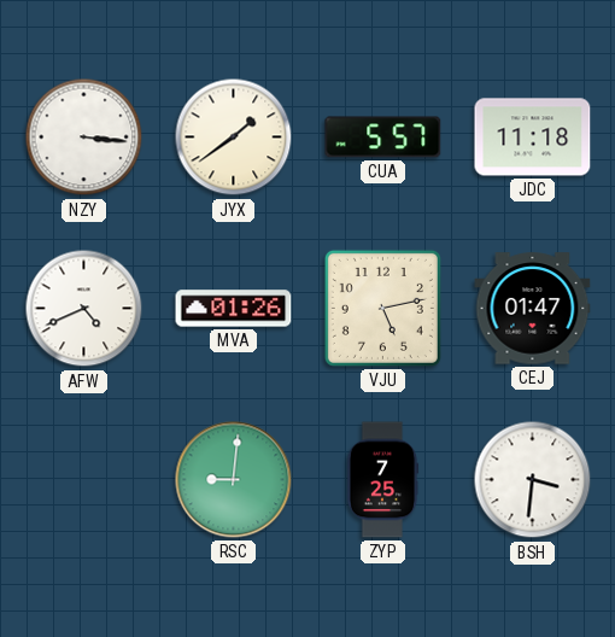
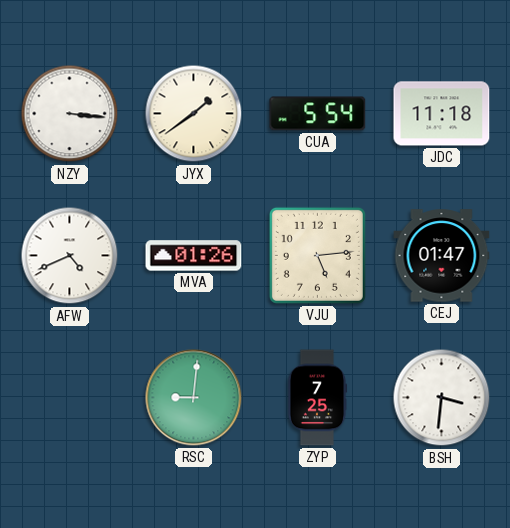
CUA: 5:57 -> 5:54 (318, 114)
VJU: 5:13 -> 5:14 (317, 255)
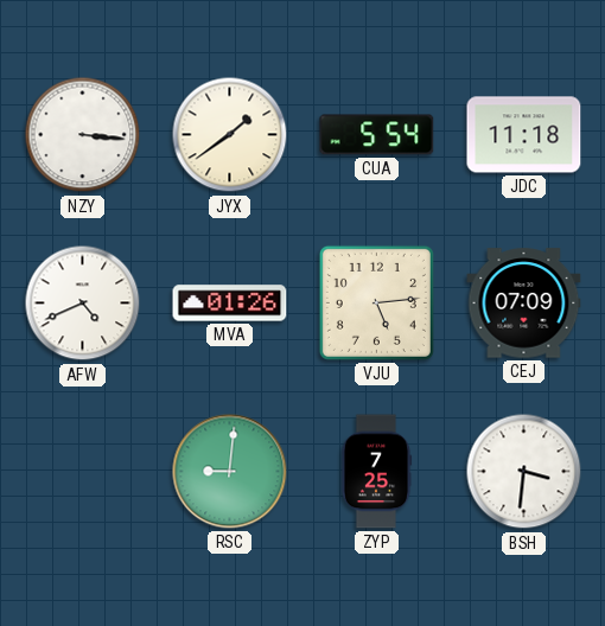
CEJ: 01:47 -> 07:09 (524, 304)
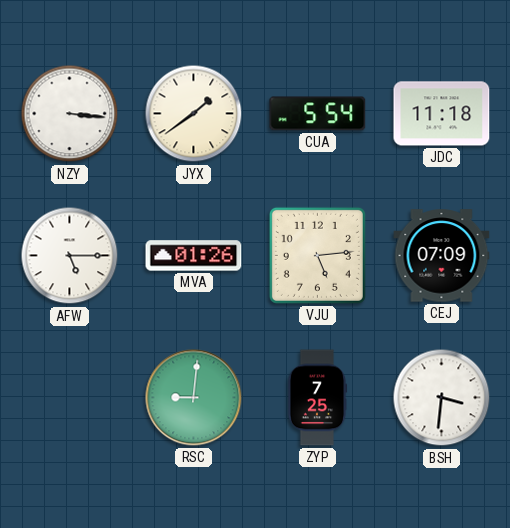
AFW: 4:41 -> 5:15 (70, 256)
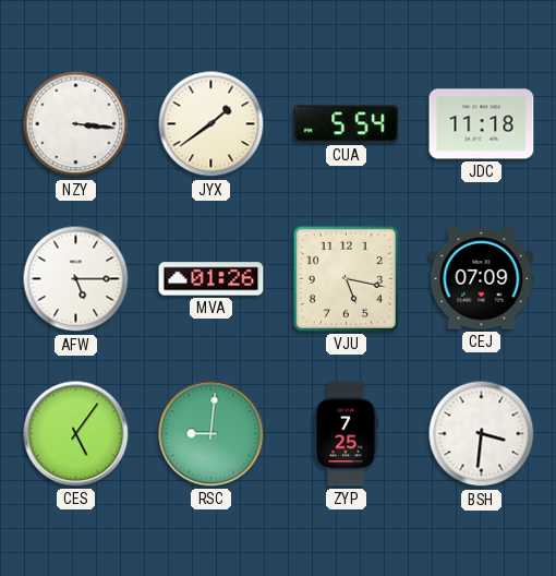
VJU: 5:14 -> 5:17 (346, 278)
CES: none -> 5:06 (76, 434)
